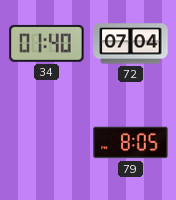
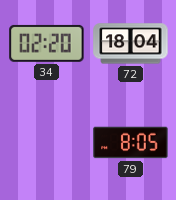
34: 01:40 -> 02:20 (47, 43)
72: 07:04 -> 18:04 (131, 44)
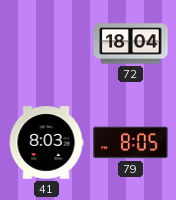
34: 02:20 -> none (47, 43)
41: none -> 8:03 (46, 143)
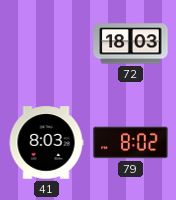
72: 18:04 -> 18:03 (131, 44)
79: 8:05 -> 8:02 (131, 143)
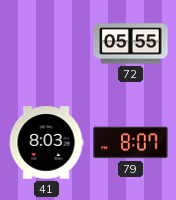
72: 18:03 -> 05:55 (131, 44)
79: 8:02 -> 8:07 (131, 143)
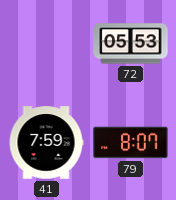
72: 05:55 -> 05:53 (131, 44)
41: 8:03 -> 7:59 (46, 143)
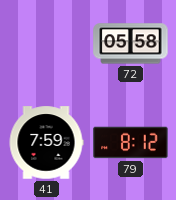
72: 05:53 -> 05:58 (131, 44)
79: 8:07 -> 8:12 (131, 143)
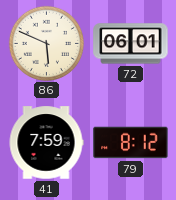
86: none -> 5:49 (46, 43)
72: 05:58 -> 06:01 (131, 44)
